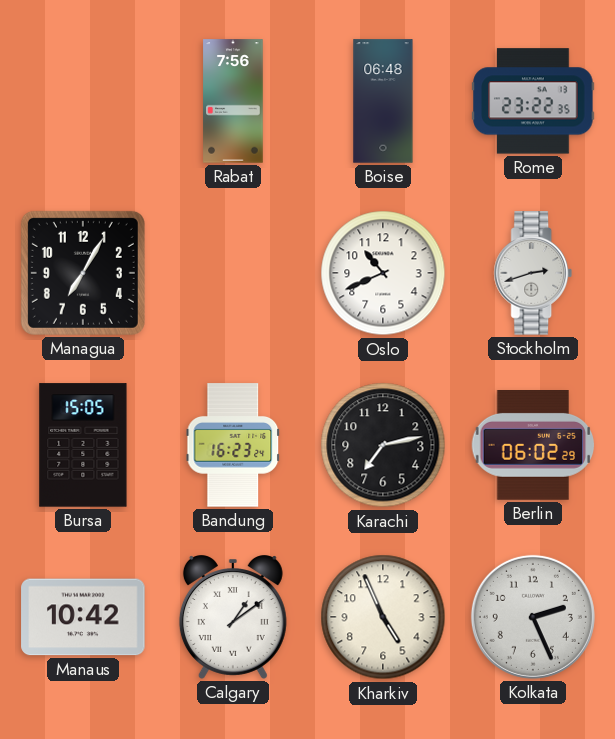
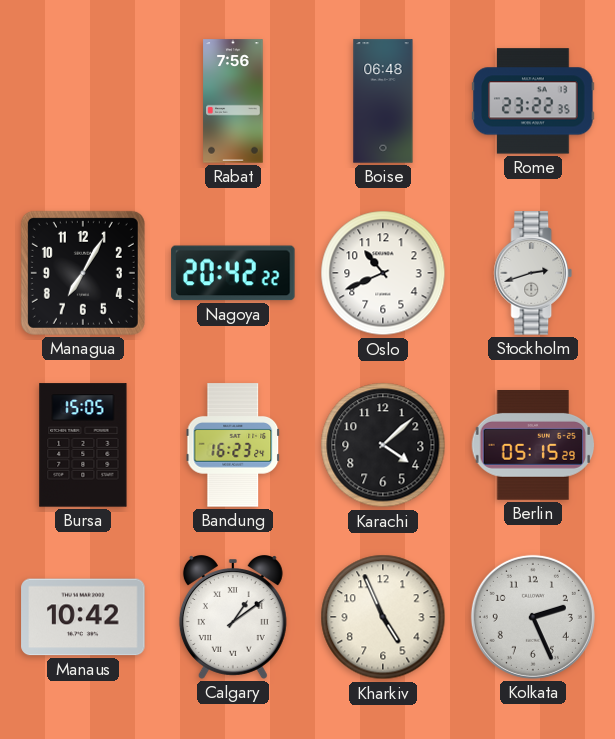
Nagoya: none -> 20:42 (233, 273)
Karachi: 7:13 -> 4:08 (383, 445)
Berlin: 06:02 -> 05:15 (533, 446)
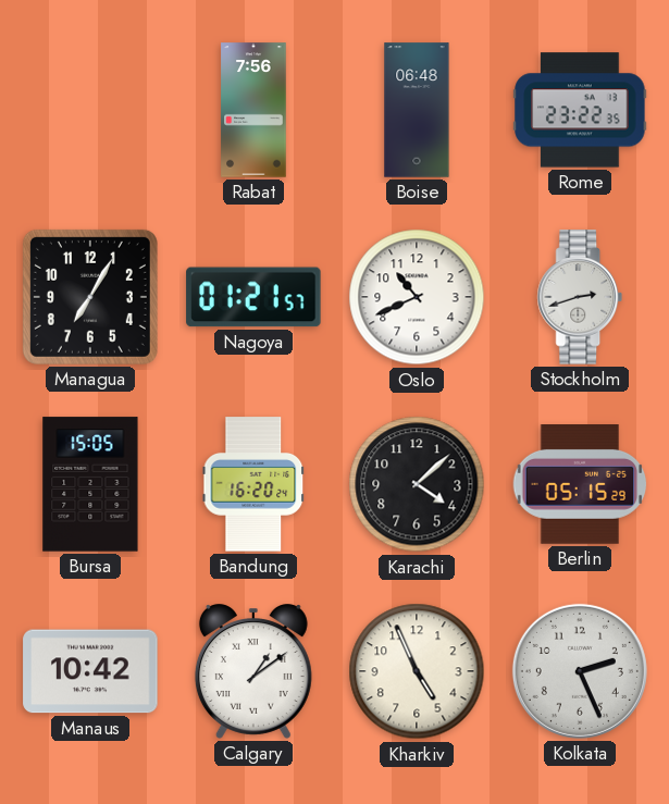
Nagoya: 20:42 -> 01:21 (253, 297)
Bandung: 16:23 -> 16:20 (253, 484)
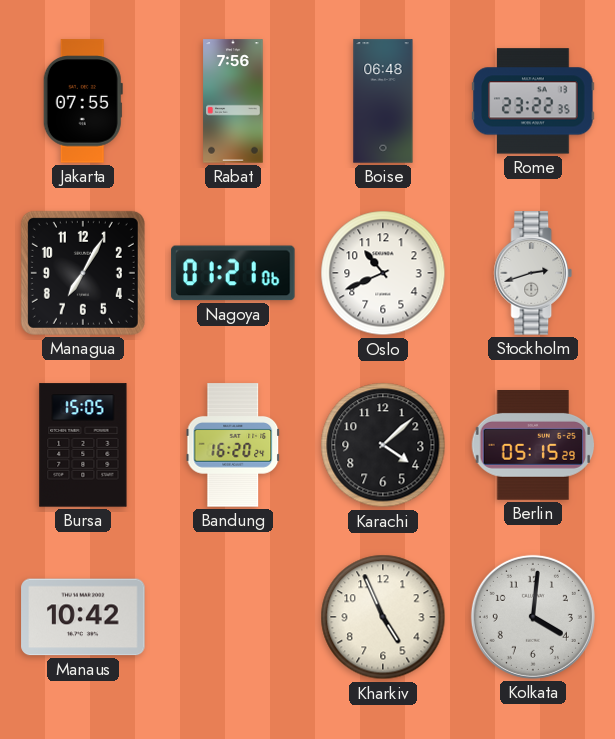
Jakarta: none -> 07:55 (83, 101)
Nagoya: 01:21:57 -> 01:21:06 (233, 273)
Calgary: 1:09 -> none (253, 671)
Kolkata: 2:26 -> 4:01 (533, 617)
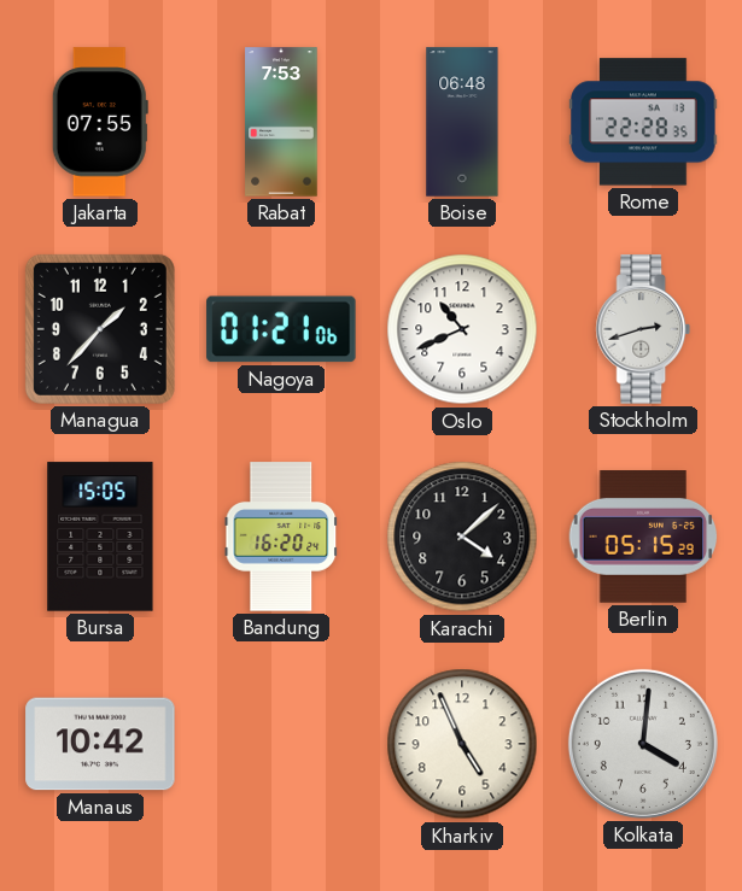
Rabat: 7:56 -> 7:53 (281, 122)
Rome: 23:22 -> 22:28 (643, 122)
Managua: 7:05 -> 1:37 (100, 329)
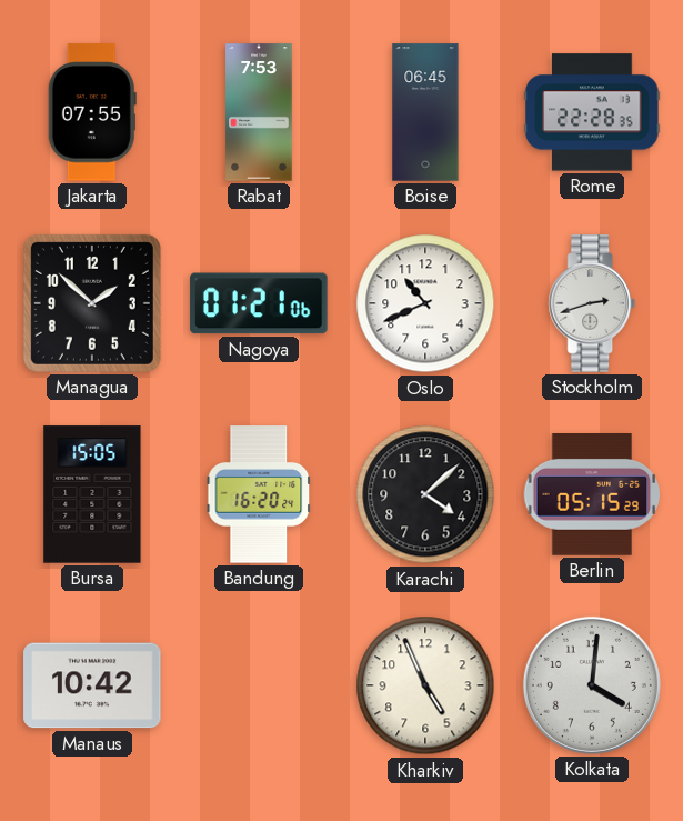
Boise: 06:48 -> 06:45 (425, 112)
Managua: 1:37 -> 1:52 (92, 303)
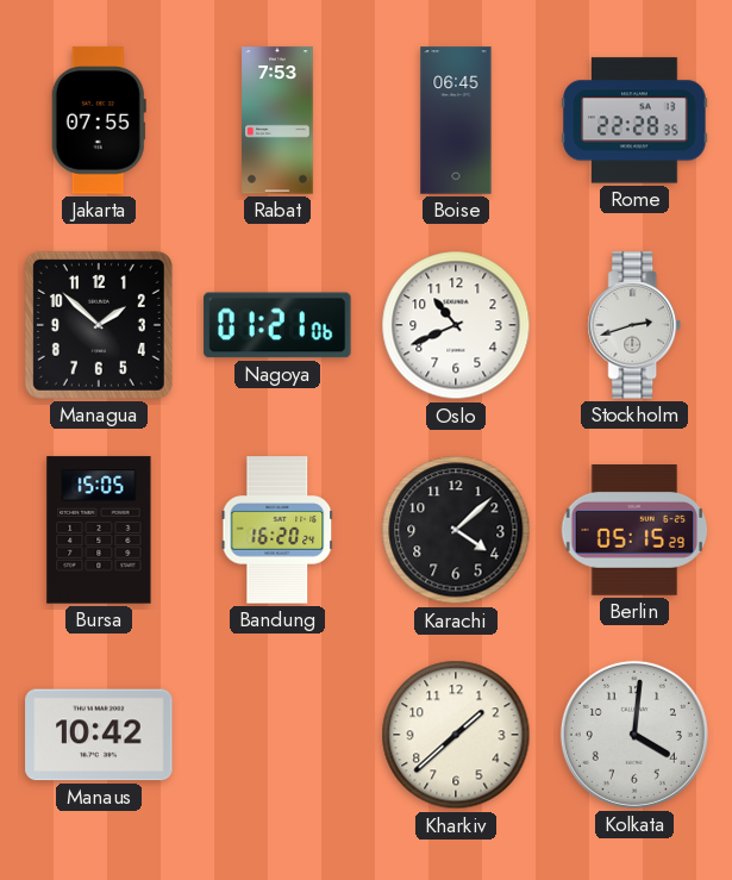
Kharkiv: 4:56 -> 1:38 (456, 735)
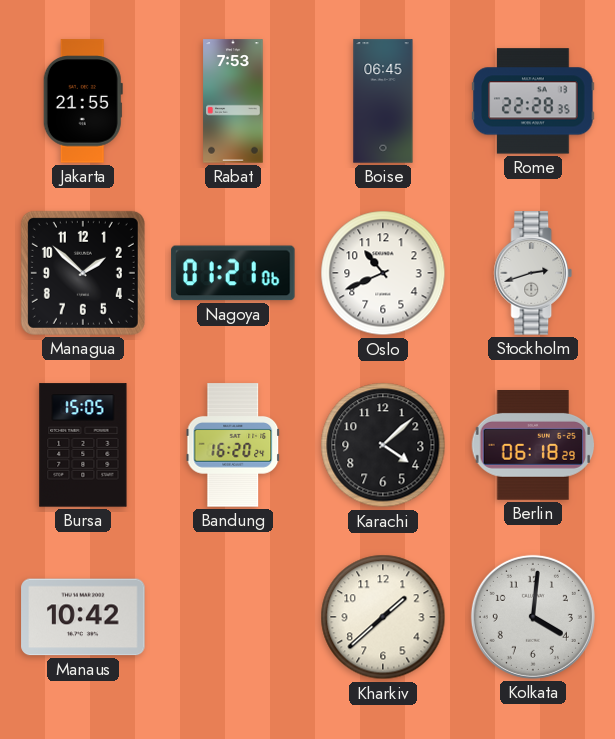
Jakarta: 07:55 -> 21:55 (83, 101)
Berlin: 05:15 -> 06:18 (533, 446)
